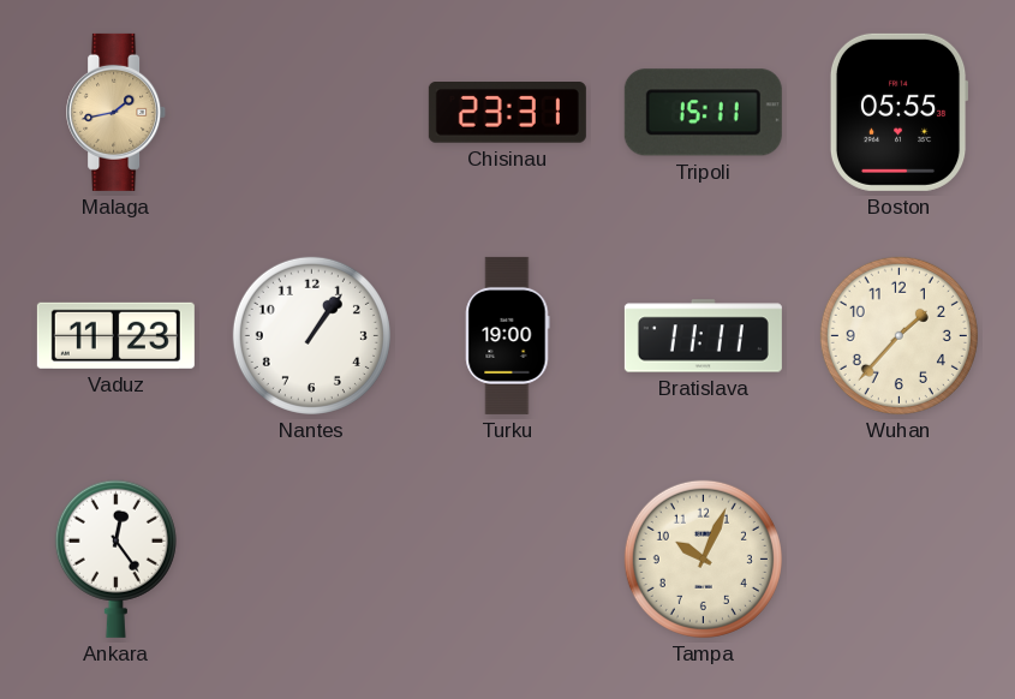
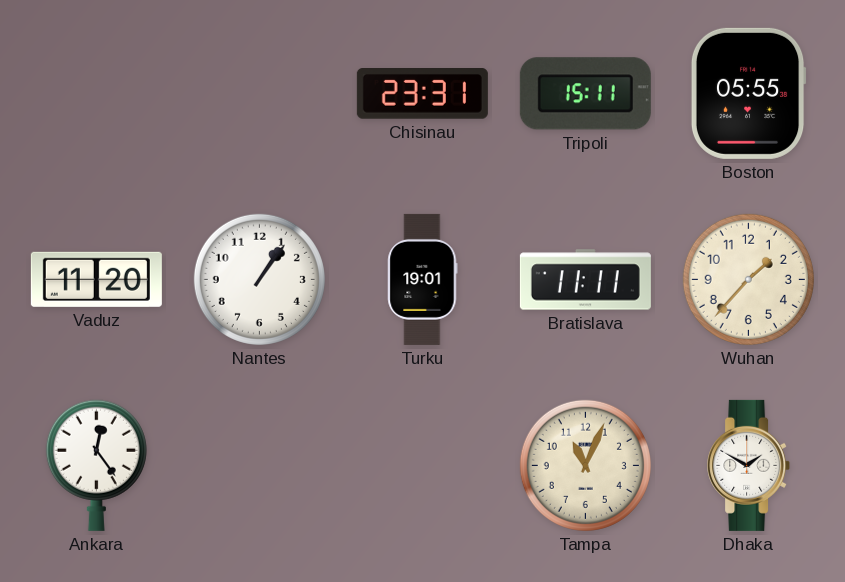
Malaga: 1:43 -> none (117, 112)
Vaduz: 11:23 -> 11:20 (96, 279)
Turku: 19:00 -> 19:01 (423, 279)
Tampa: 10:04 -> 11:04 (585, 465)
Dhaka: none -> 1:50 (749, 465)
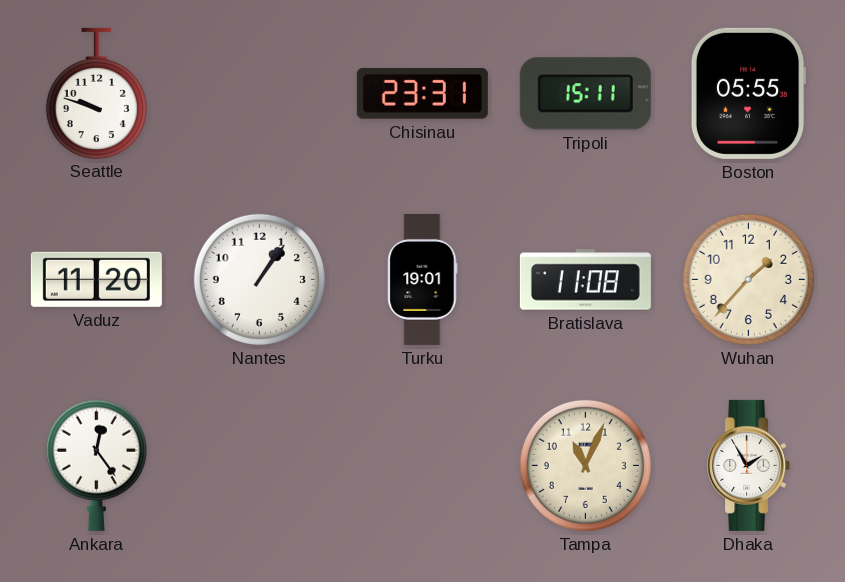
Seattle: none -> 9:48 (96, 93)
Bratislava: 11:11 -> 11:08 (585, 280)
Dhaka: 1:50 -> 1:55 (749, 465)
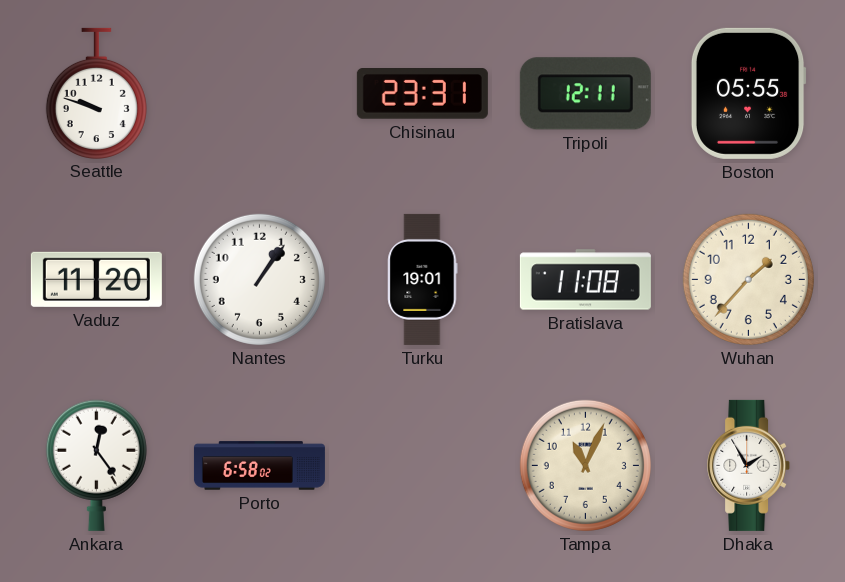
Tripoli: 15:11 -> 12:11 (585, 94)
Porto: none -> 6:58 (259, 466)
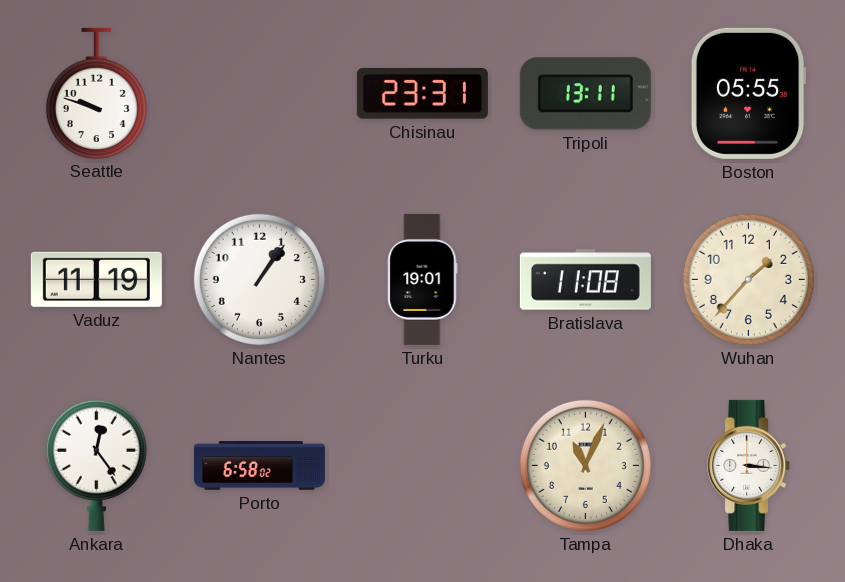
Tripoli: 12:11 -> 13:11 (585, 94)
Vaduz: 11:20 -> 11:19 (96, 279)
Dhaka: 1:55 -> 3:16 (749, 465)
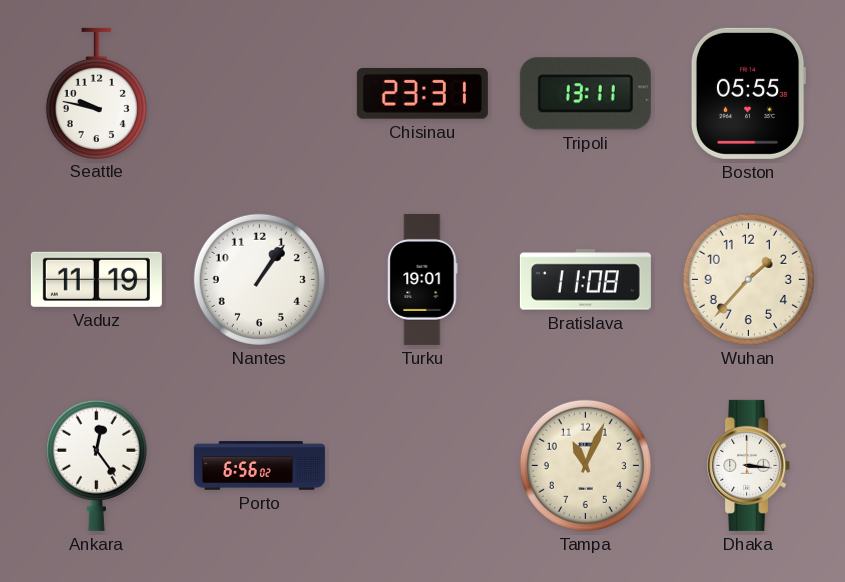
Seattle: 9:48 -> 9:47 (96, 93)
Porto: 6:58 -> 6:56 (259, 466)
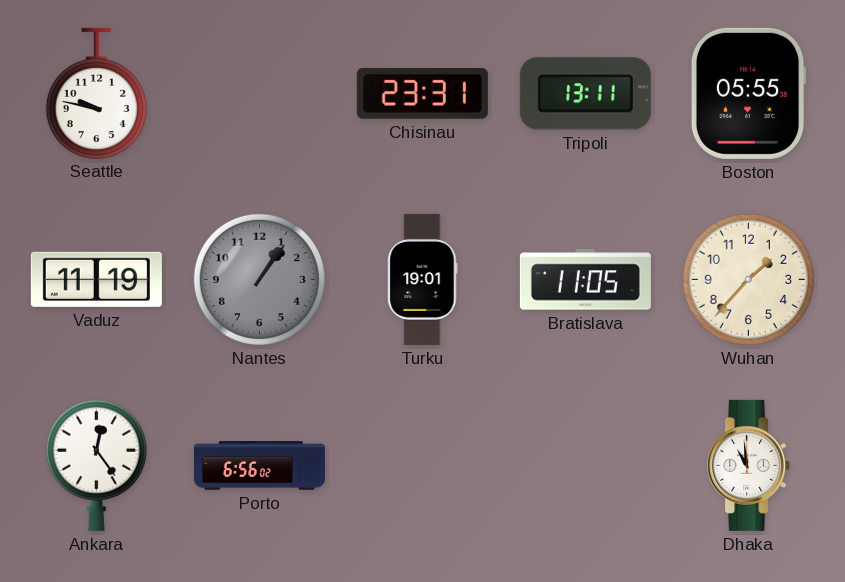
Nantes dial: white -> grey (259, 279)
Bratislava: 11:08 -> 11:05 (585, 280)
Tampa: 11:04 -> none (585, 465)
Dhaka: 3:16 -> 10:59 (749, 465)
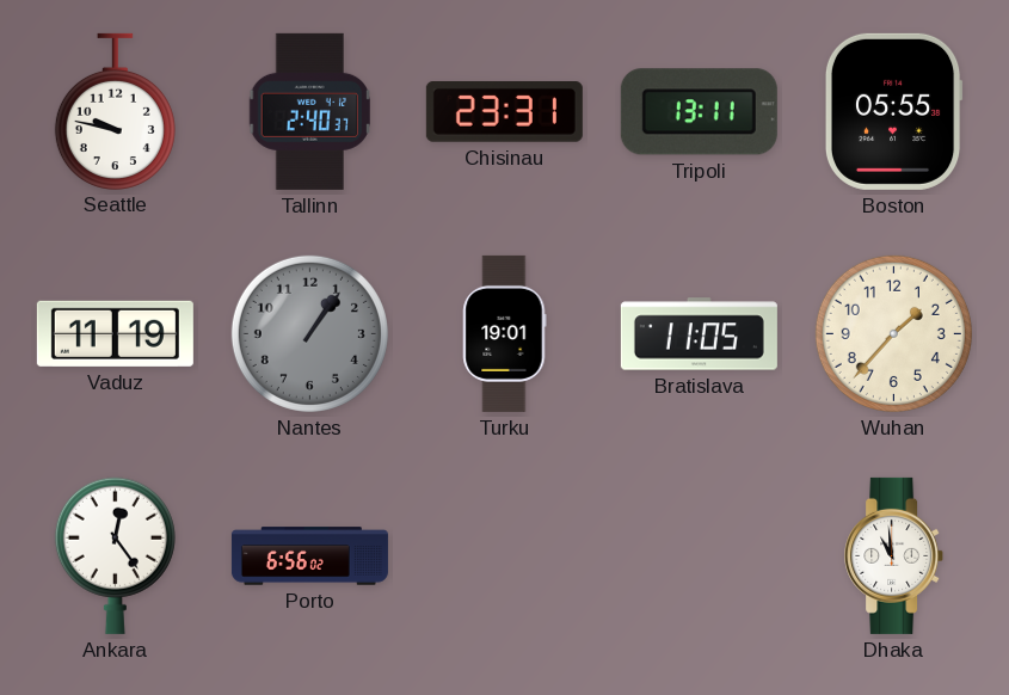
Tallinn: none -> 2:40 (309, 111)
